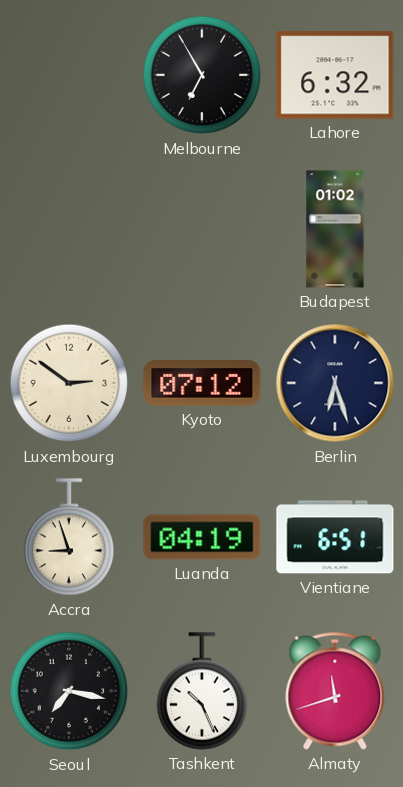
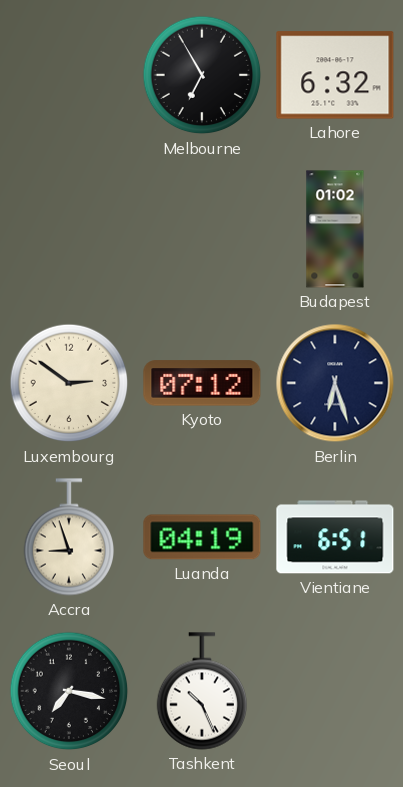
Almaty: 11:42 -> none (335, 691)
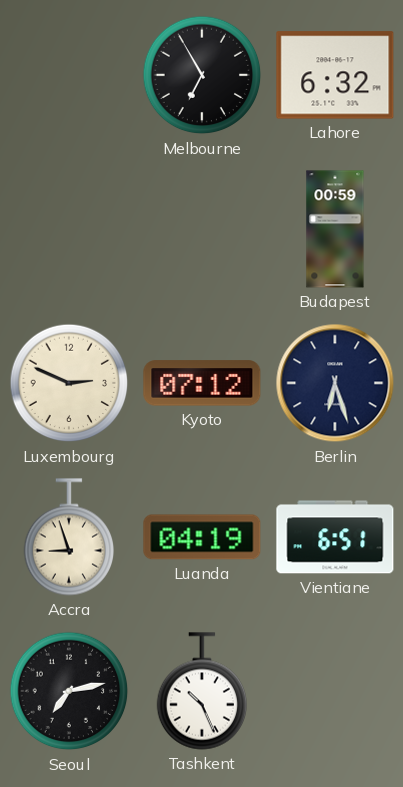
Budapest: 01:02 -> 00:59 (335, 229)
Luxembourg: 2:51 -> 2:49 (69, 383)
Seoul: 7:17 -> 7:13 (69, 691)
